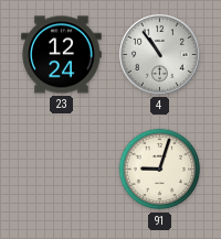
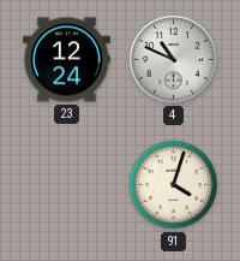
4: 10:54 -> 10:49 (173, 59)
91: 9:03 -> 4:03 (174, 185)
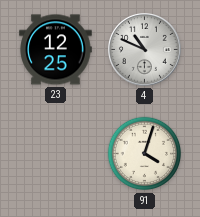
23: 12:24 -> 12:25 (56, 50)
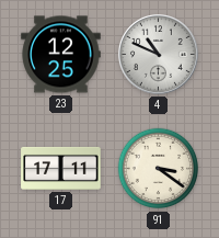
17: none -> 17:11 (61, 168)
91: 4:03 -> 3:21 (159, 169)
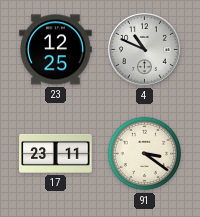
17: 17:11 -> 23:11 (56, 153)
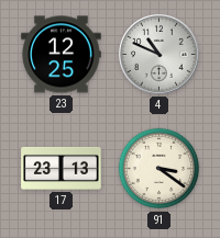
17: 23:11 -> 23:13 (62, 168)
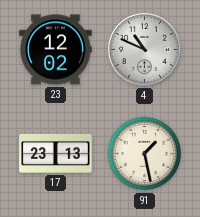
23: 12:25 -> 12:02 (56, 50)
91: 3:21 -> 1:28 (145, 154)
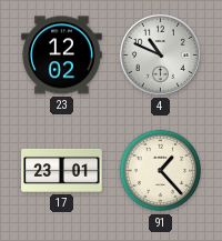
17: 23:13 -> 23:01 (62, 170)
91: 1:28 -> 1:23 (161, 171)
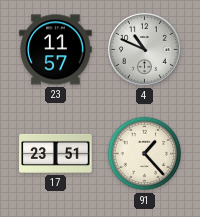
23: 12:02 -> 11:57 (56, 50)
17: 23:01 -> 23:51 (56, 153)
